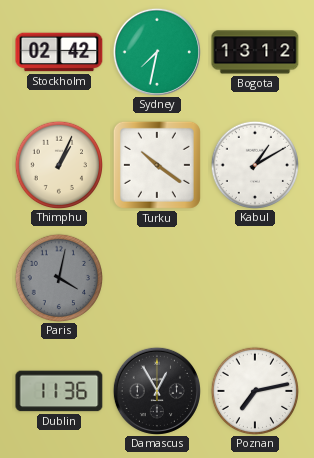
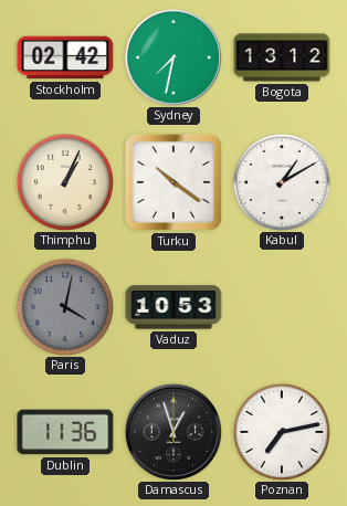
Vaduz: none -> 10:53 (173, 307)
Damascus: 12:55 -> 12:57 (172, 431)
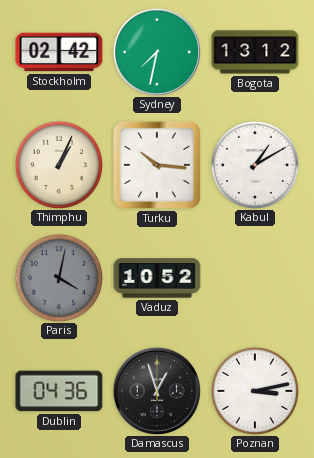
Turku: 10:21 -> 10:16 (157, 165)
Vaduz: 10:53 -> 10:52 (157, 278)
Dublin: 11:36 -> 04:36 (59, 391)
Poznan: 7:13 -> 3:13 (254, 390)
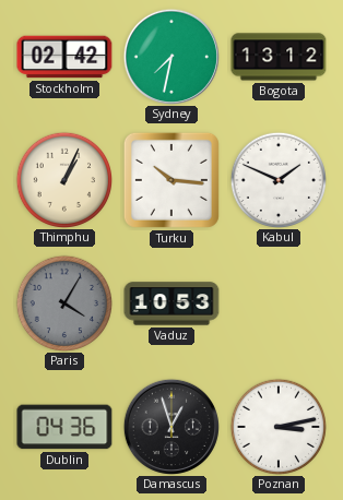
Kabul: 1:10 -> 1:49 (277, 179)
Paris: 4:02 -> 4:05 (63, 302)
Vaduz: 10:52 -> 10:53 (171, 303)
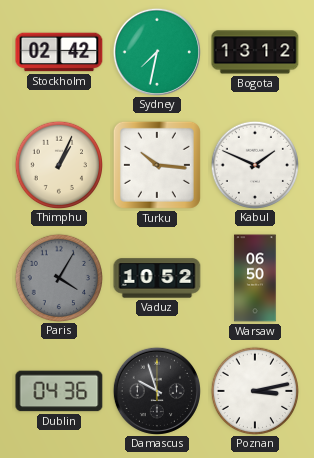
Vaduz: 10:53 -> 10:52 (157, 278)
Warsaw: none -> 06:50 (255, 278)
Damascus: 12:57 -> 9:57 (156, 390)
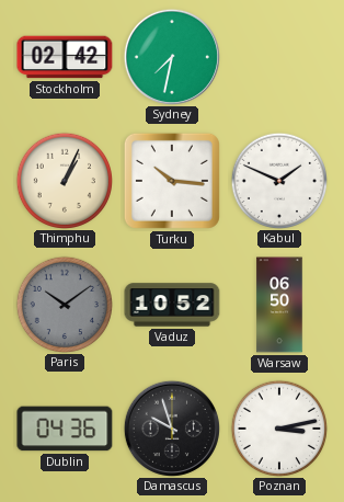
Bogota: 13:12 -> none (255, 52)
Paris: 4:05 -> 10:09 (64, 304)
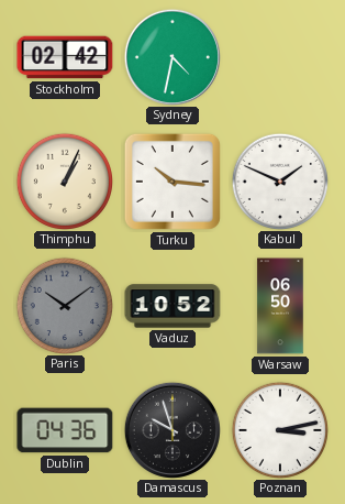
Sydney: 7:32 -> 4:32 (171, 56)
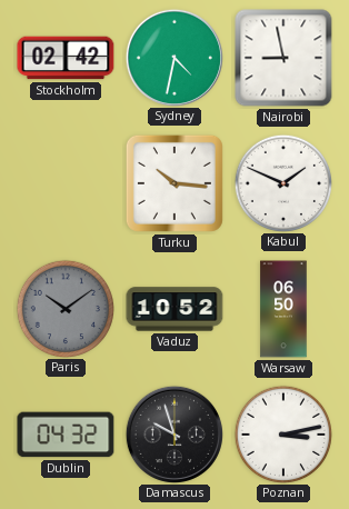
Nairobi: none -> 8:58 (283, 58)
Thimphu: 1:04 -> none (64, 180)
Dublin: 04:36 -> 04:32 (66, 435)
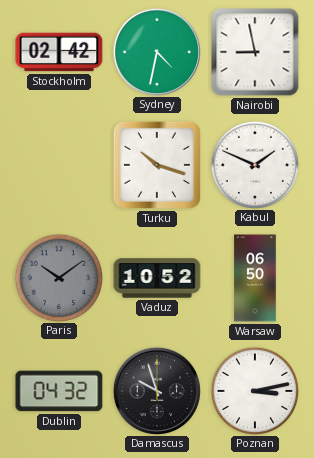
Turku: 10:16 -> 10:18 (157, 165)
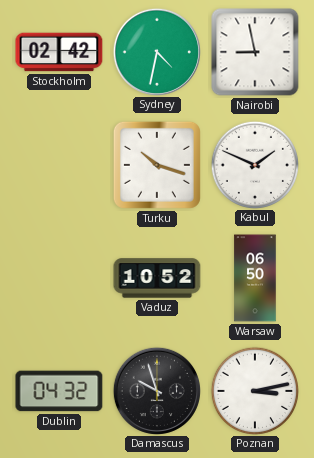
Paris: 10:09 -> none (58, 277)
